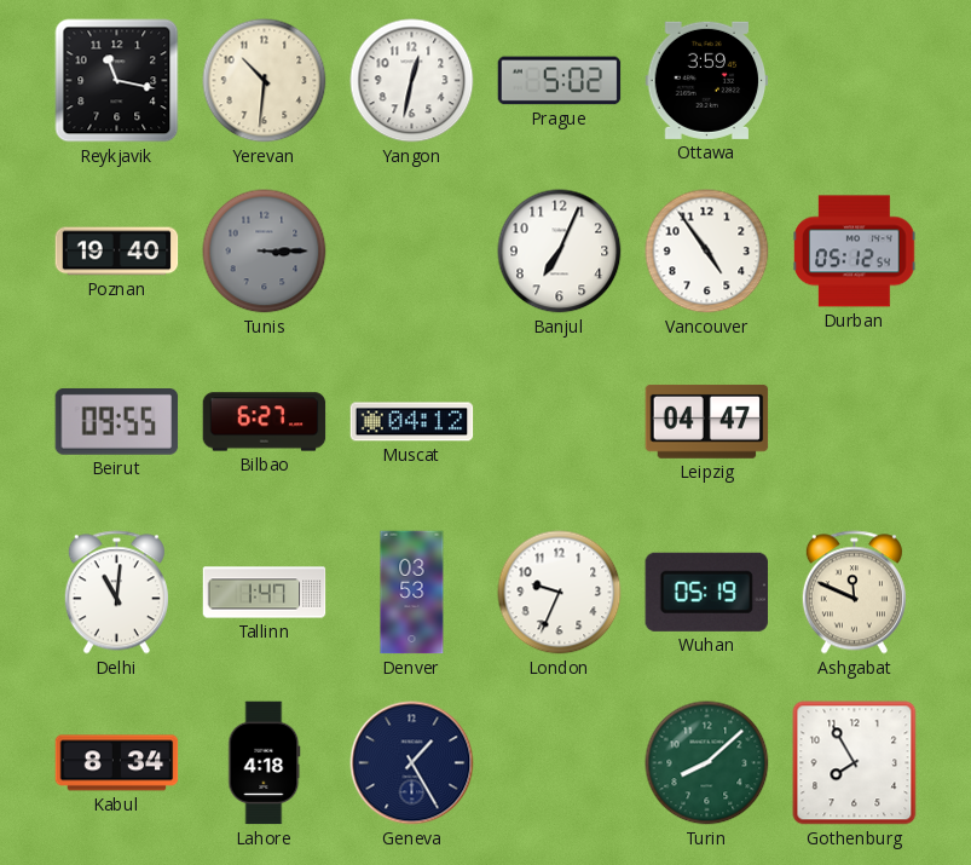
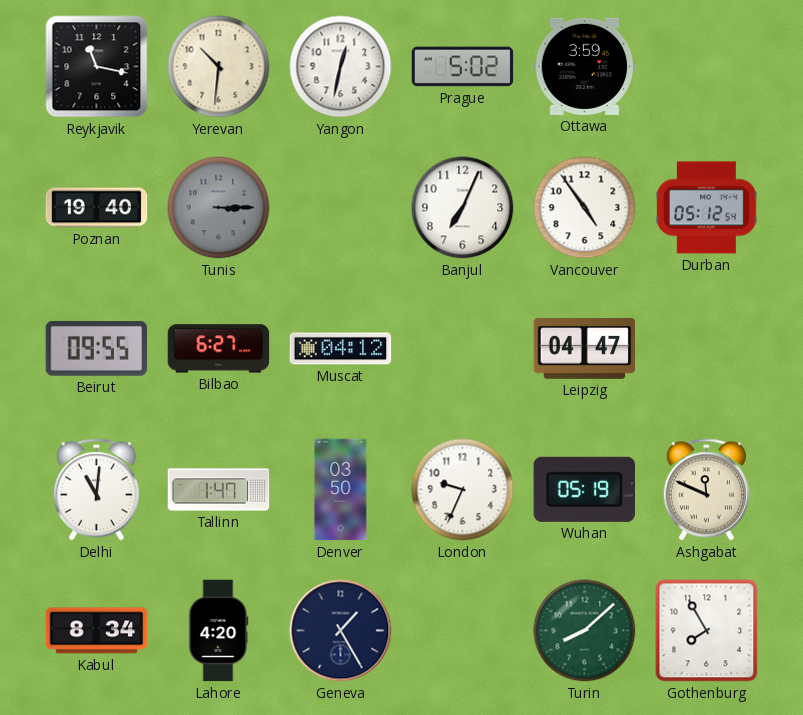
Denver: 03:53 -> 03:50 (341, 490)
Lahore: 4:18 -> 4:20 (219, 631)
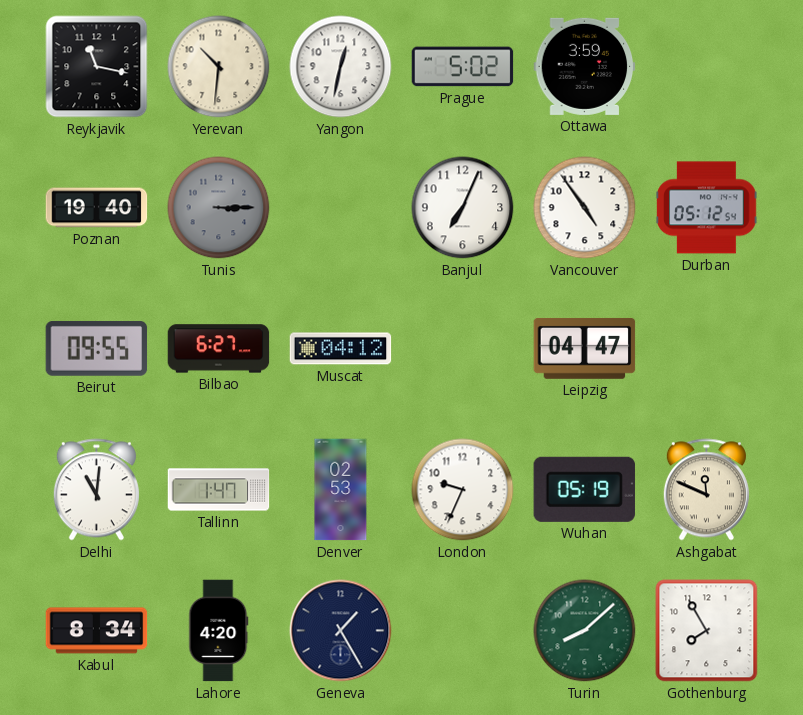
Denver: 03:50 -> 02:53 (341, 490)
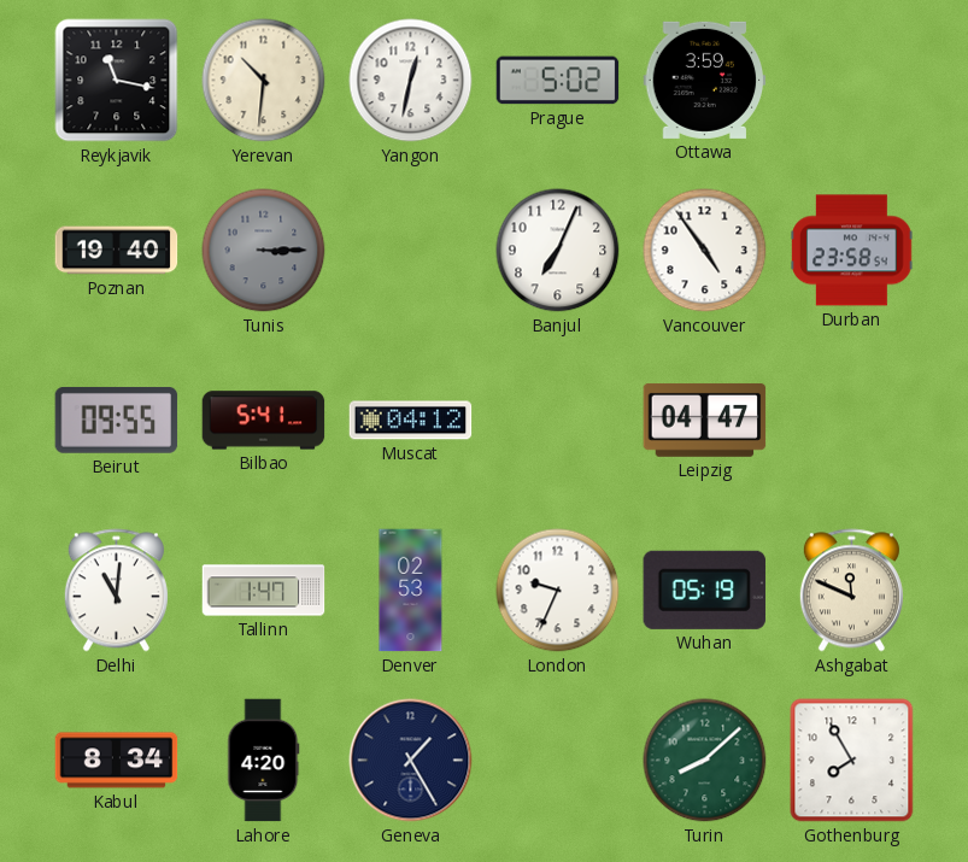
Durban: 05:12 -> 23:58 (852, 251)
Bilbao: 6:27 -> 5:41 (264, 421)
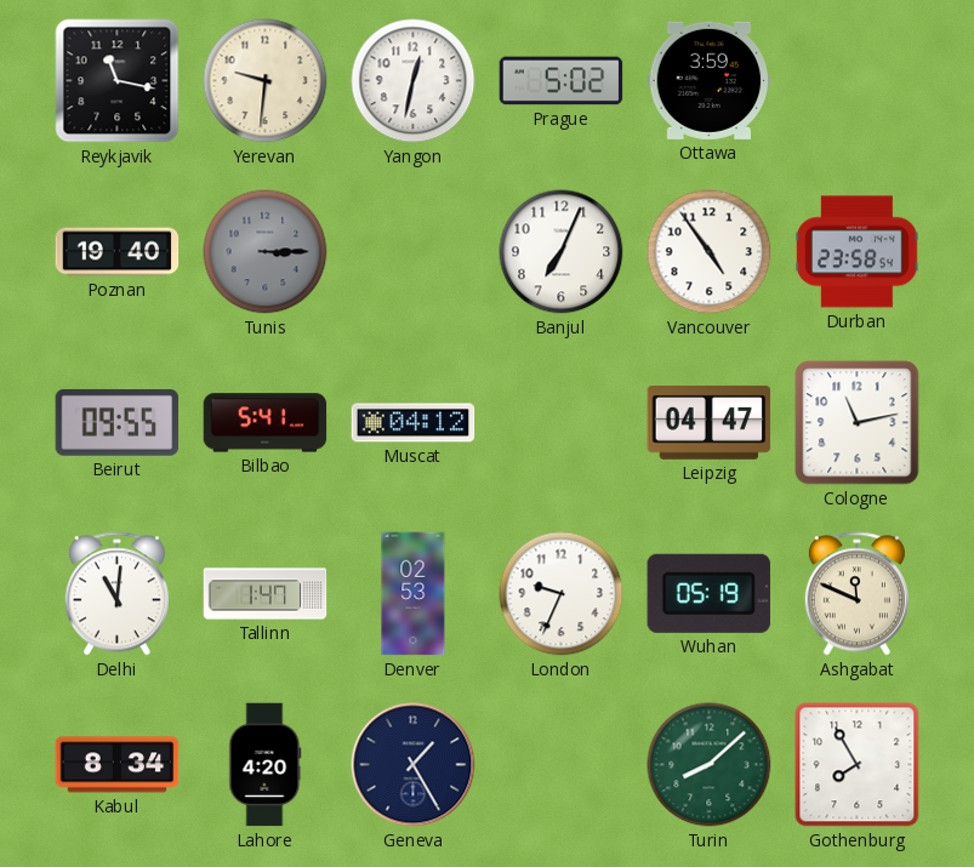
Yerevan: 10:31 -> 9:31 (266, 81)
Cologne: none -> 11:13 (858, 423)
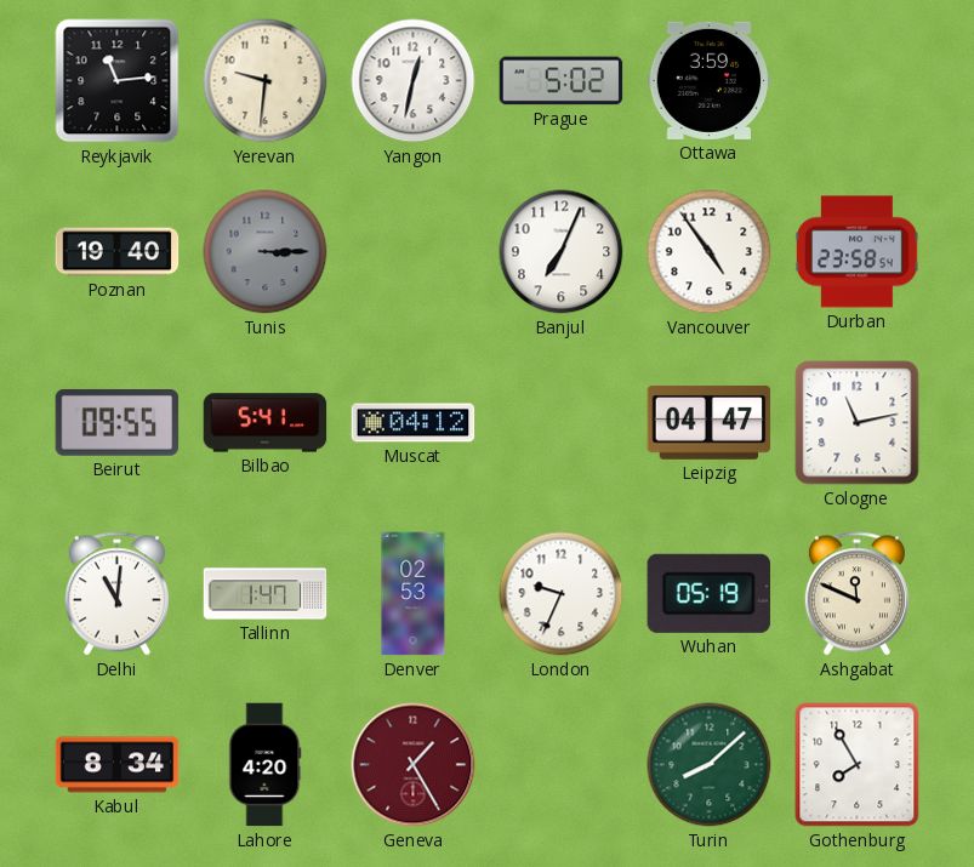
Reykjavik: 11:17 -> 11:14 (118, 81)
Geneva dial: navy -> burgundy (414, 765)
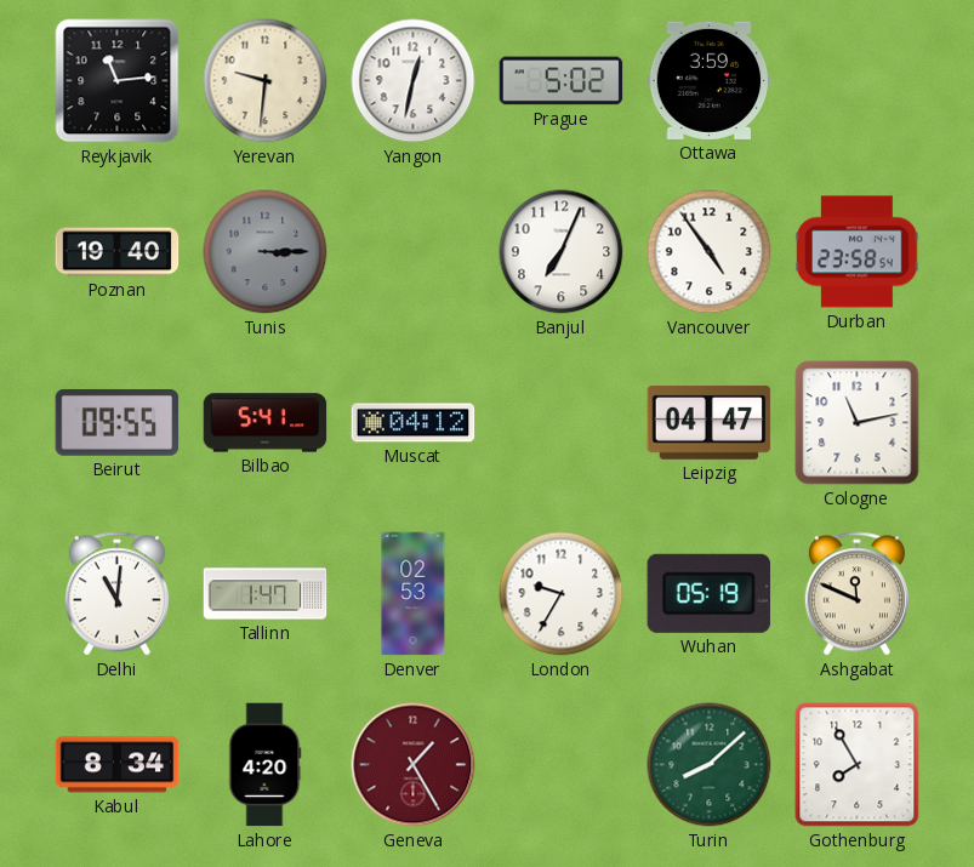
London: 9:34 -> 9:35 (562, 594)
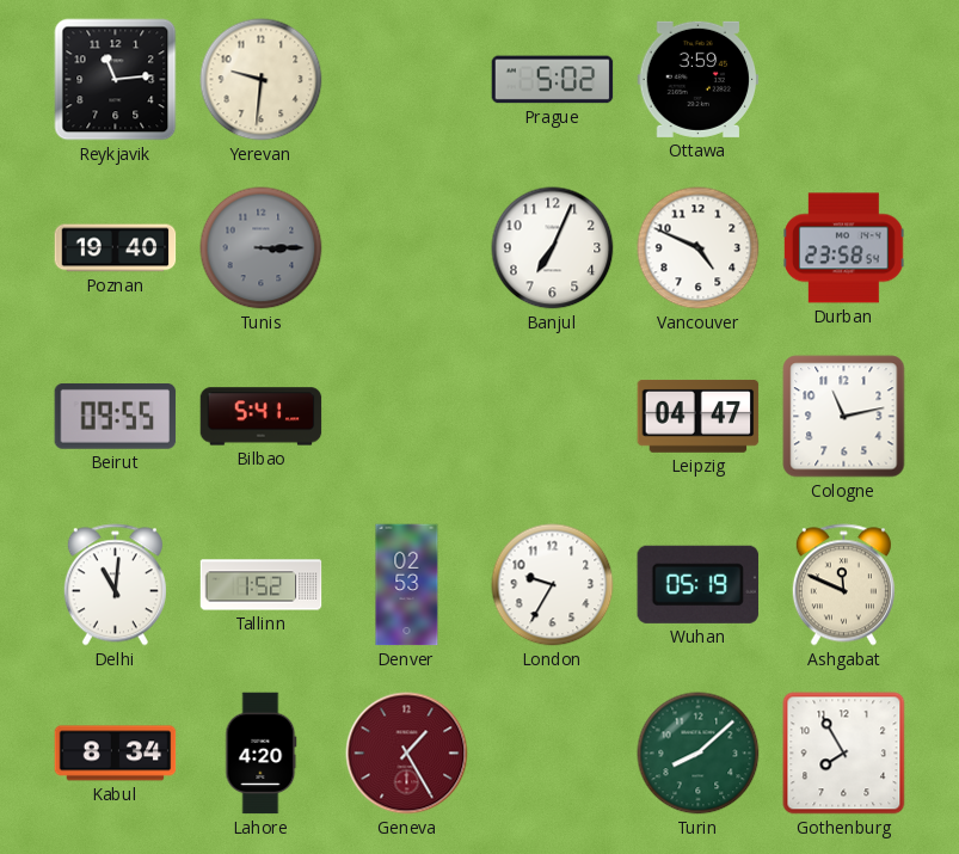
Yangon: 12:32 -> none (414, 81)
Vancouver: 4:54 -> 4:49 (699, 248)
Muscat: 04:12 -> none (414, 423)
Tallinn: 1:47 -> 1:52 (262, 585)
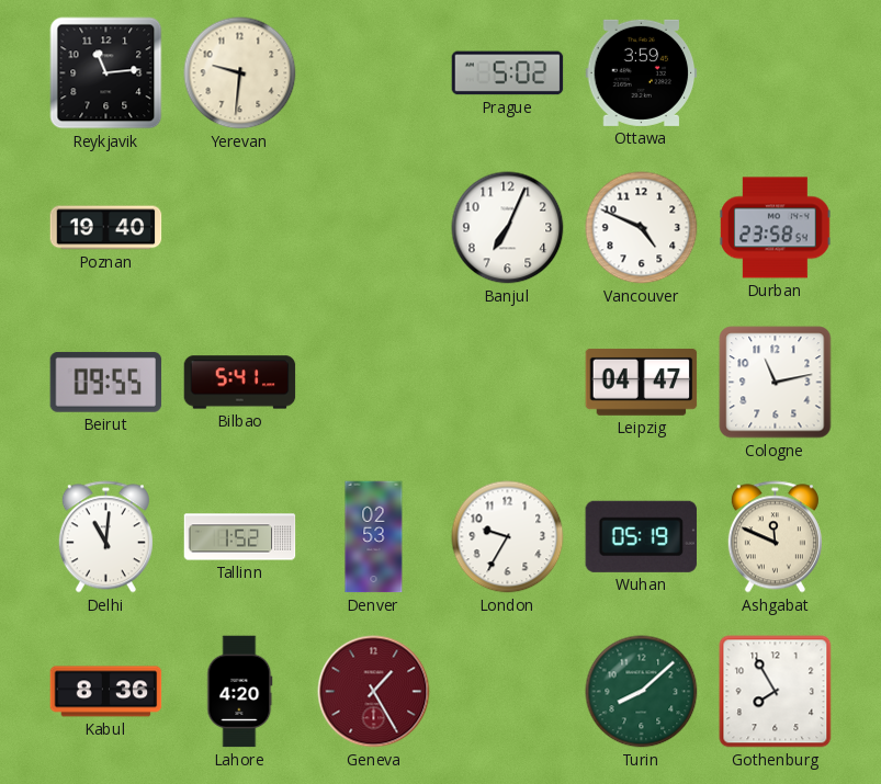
Tunis: 3:15 -> none (262, 248)
Kabul: 8:34 -> 8:36 (106, 692)
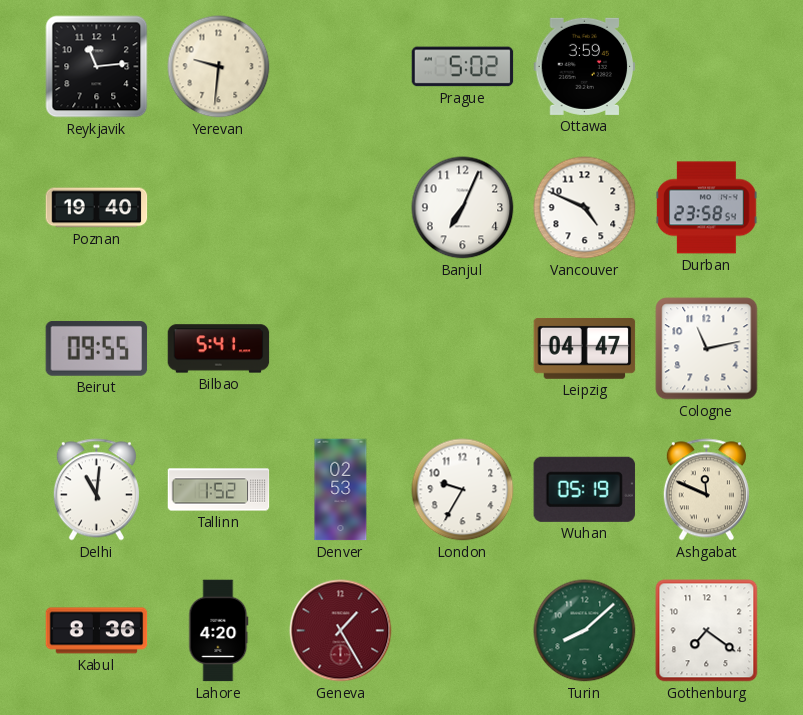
Gothenburg: 7:55 -> 7:21 (707, 631)
